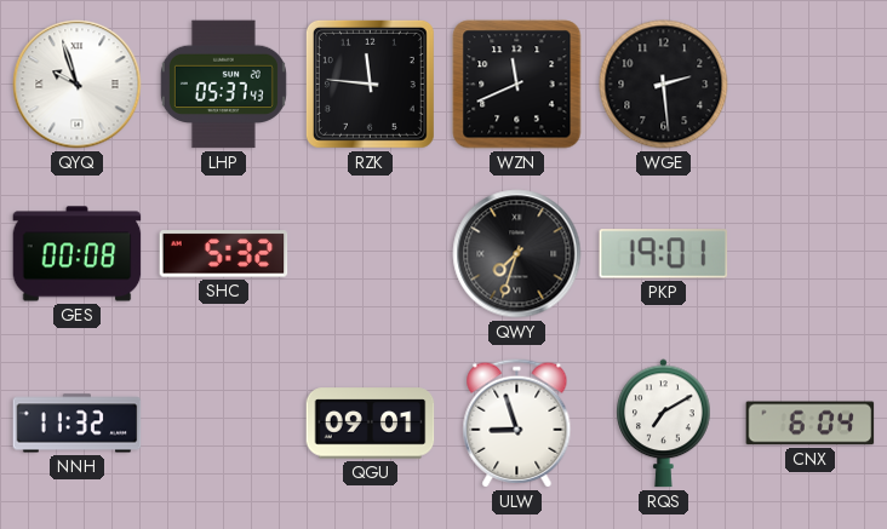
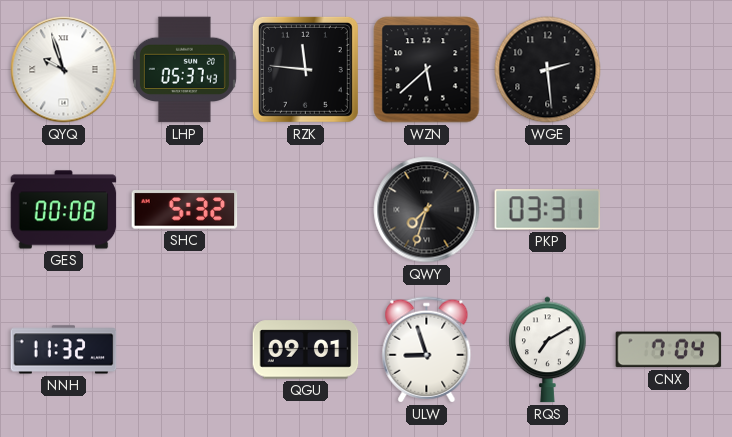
WZN: 11:41 -> 5:38 (427, 70)
PKP: 19:01 -> 03:31 (548, 210)
CNX: 6:04 -> 7:04 (669, 350)
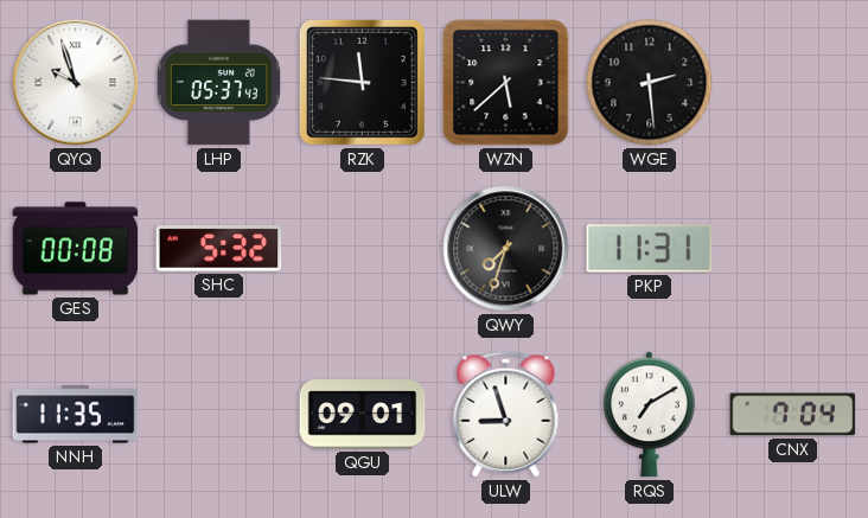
PKP: 03:31 -> 11:31 (650, 249)
NNH: 11:32 -> 11:35 (76, 415)
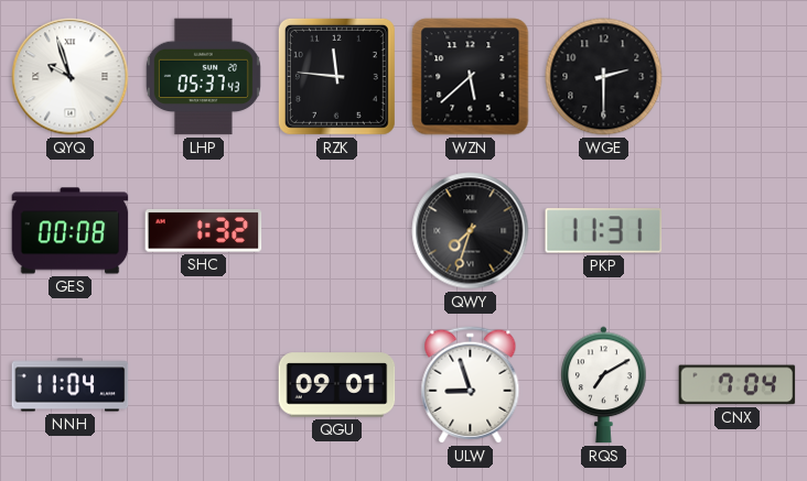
WGE: 2:29 -> 2:30 (604, 77)
SHC: 5:32 -> 1:32 (204, 231)
NNH: 11:35 -> 11:04 (71, 385)
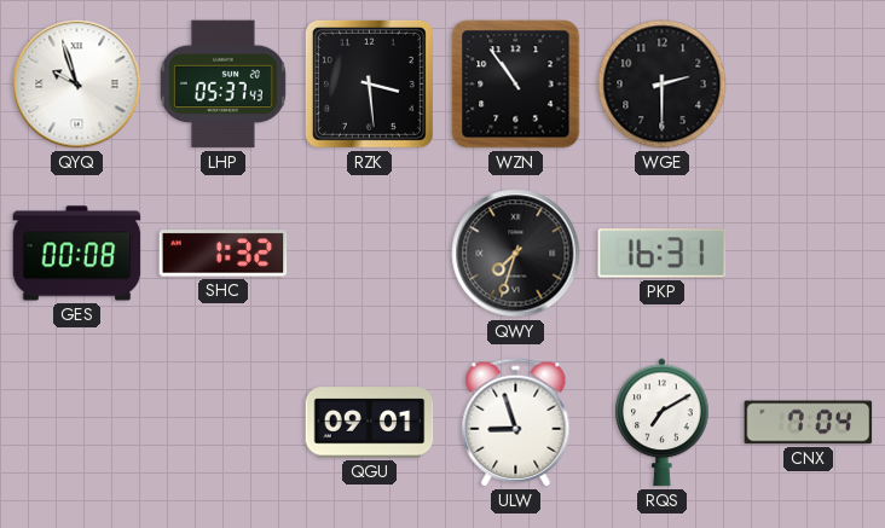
RZK: 11:46 -> 3:29 (369, 83)
WZN: 5:38 -> 10:54 (516, 85)
PKP: 11:31 -> 16:31 (663, 254)
NNH: 11:04 -> none (71, 385)
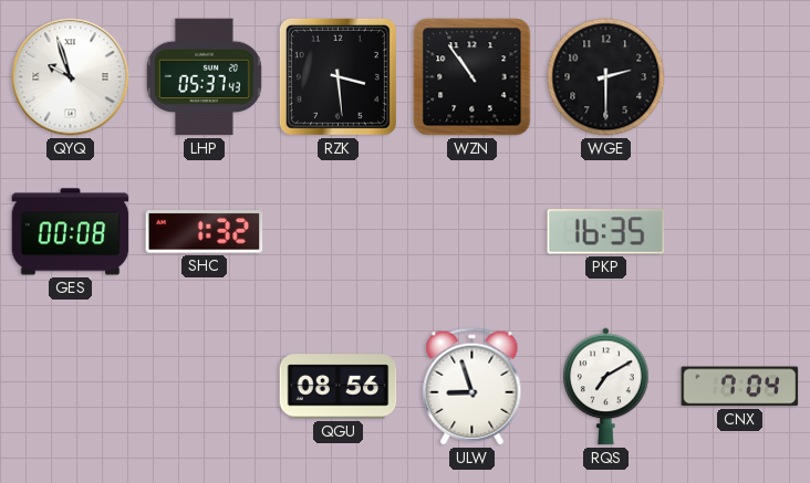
QWY: 7:33 -> none (516, 254)
PKP: 16:31 -> 16:35 (606, 232)
QGU: 09:01 -> 08:56 (339, 387)
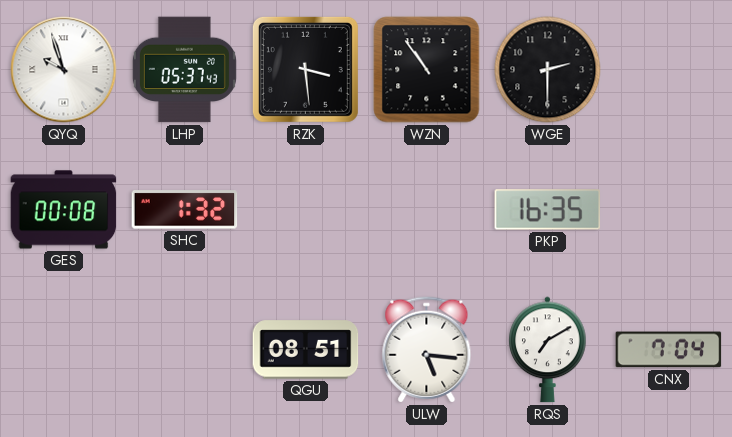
QGU: 08:56 -> 08:51 (306, 350)
ULW: 8:57 -> 5:16 (427, 350)
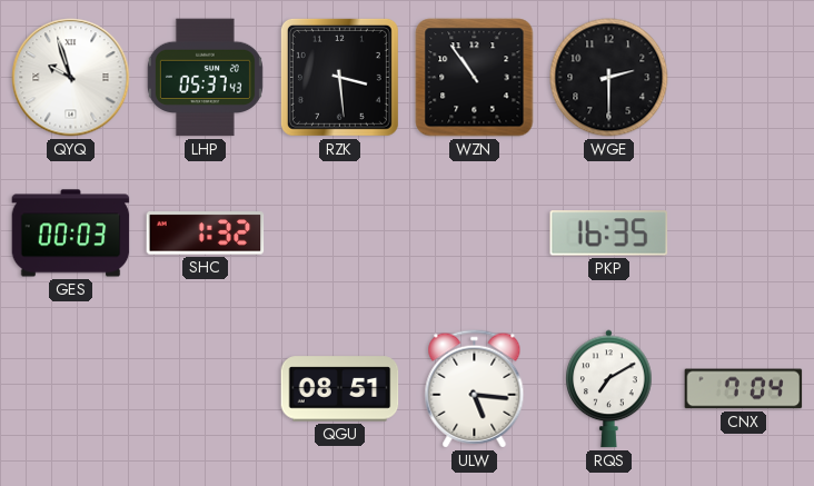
GES: 00:08 -> 00:03 (71, 234)
